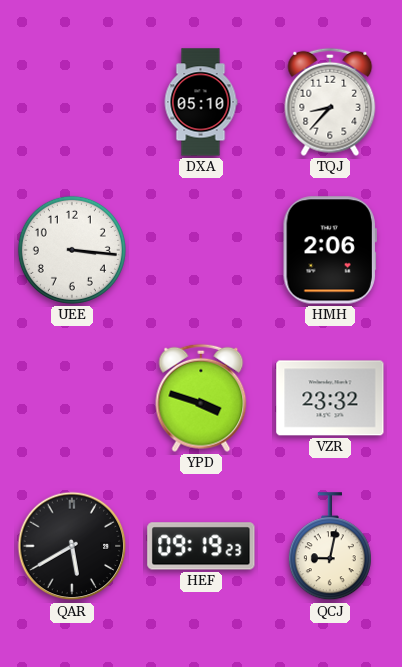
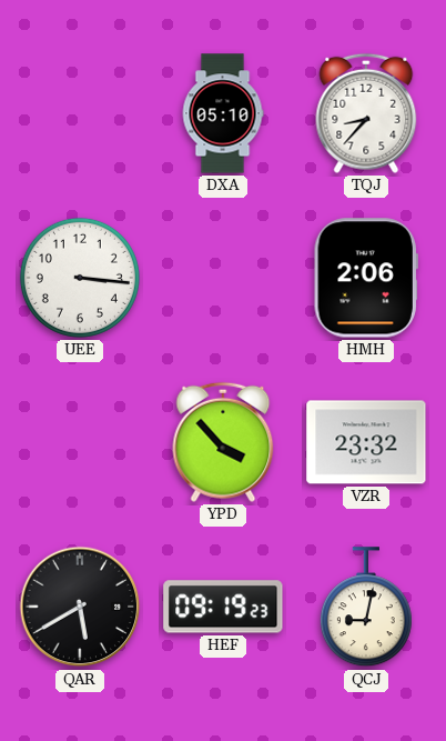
YPD: 3:48 -> 3:53 (223, 442)
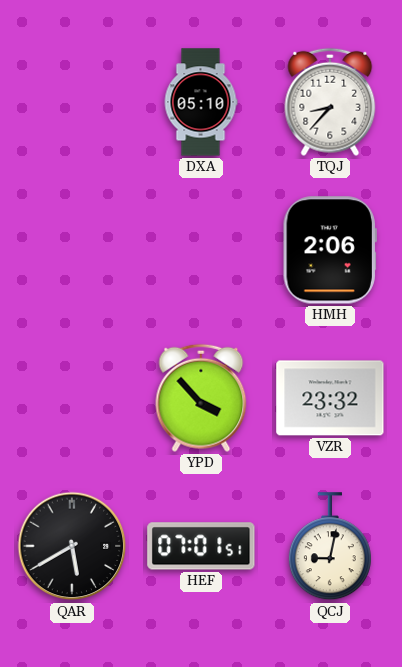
UEE: 3:16 -> none (80, 278)
HEF: 09:19 -> 07:01 (201, 546)
